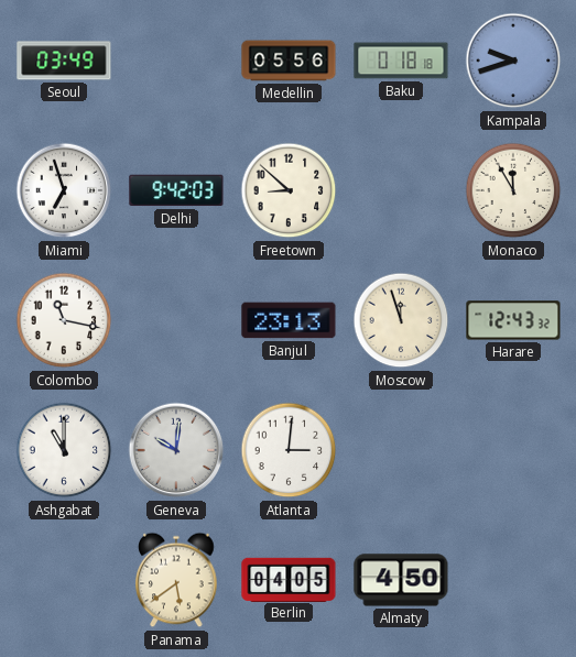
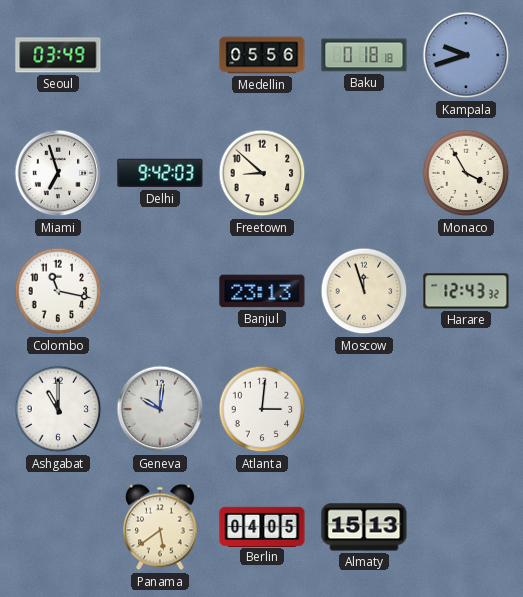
Monaco: 11:55 -> 3:55 (466, 173)
Almaty: 4:50 -> 15:13 (364, 527)
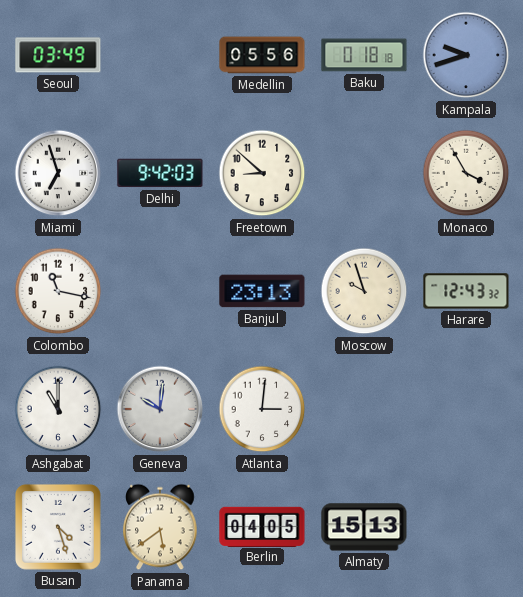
Moscow: 11:57 -> 9:57 (364, 291)
Busan: none -> 4:27 (58, 527)
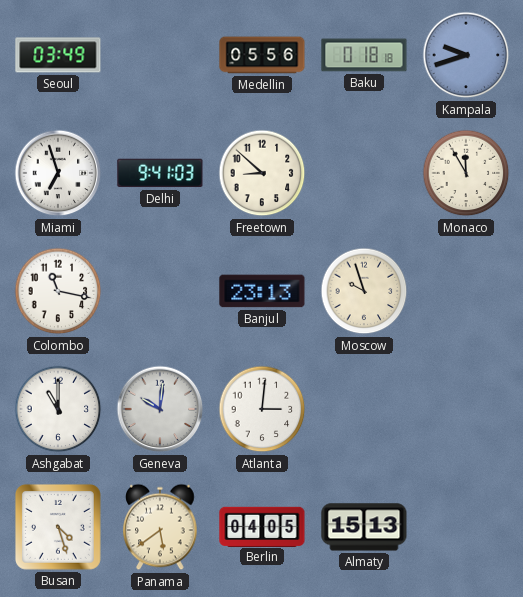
Delhi: 9:42 -> 9:41 (160, 173)
Monaco: 3:55 -> 11:55 (466, 173)
Harare: 12:43 -> none (466, 291)
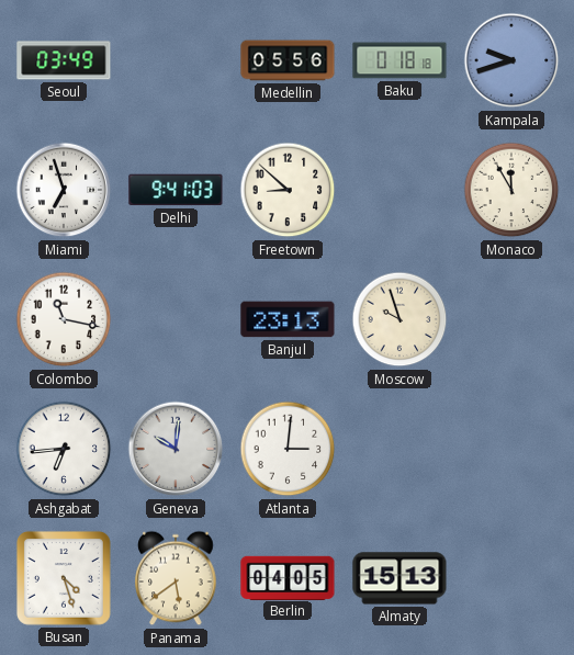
Ashgabat: 11:00 -> 6:44 (64, 449)
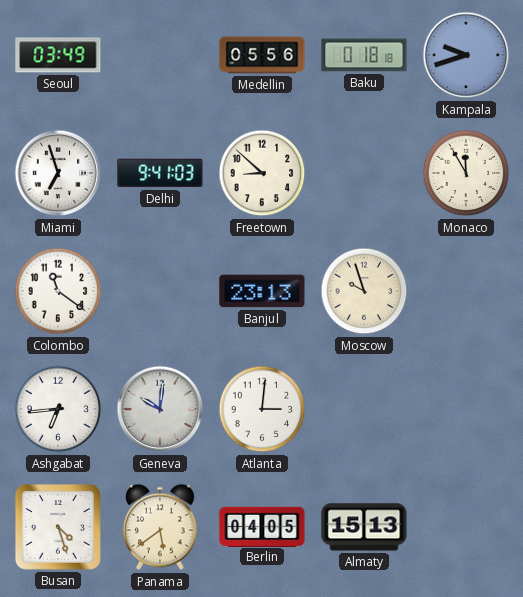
Colombo: 11:17 -> 11:21 (58, 291)
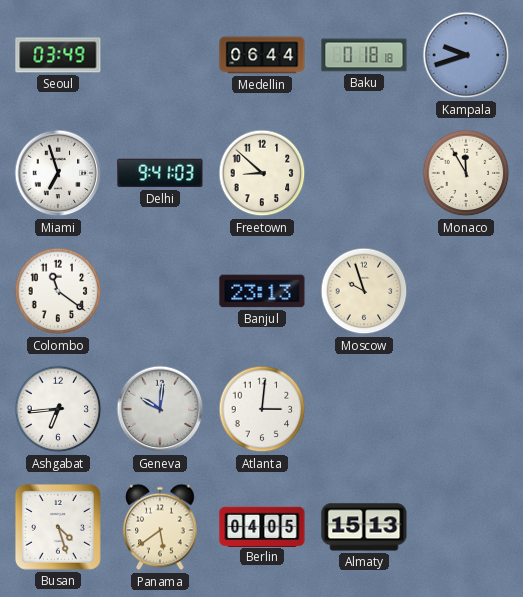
Medellin: 05:56 -> 06:44 (262, 55)
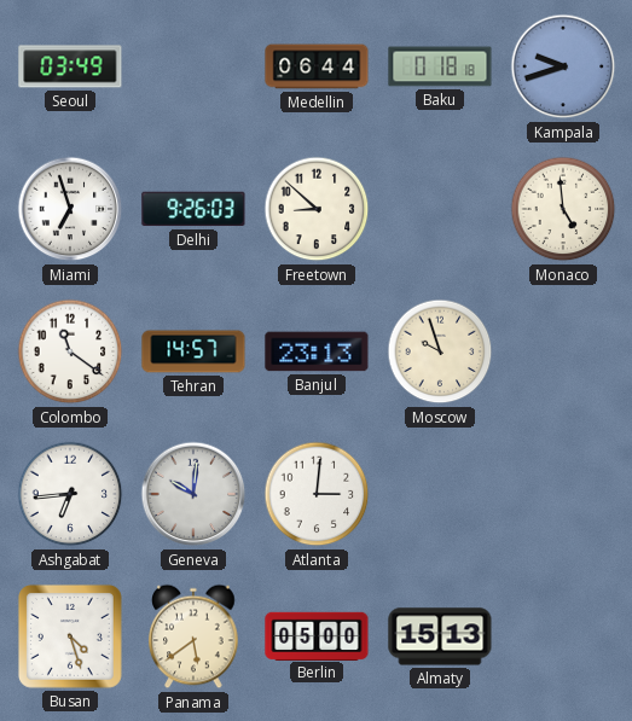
Delhi: 9:41 -> 9:26 (193, 209)
Monaco: 11:55 -> 4:59 (563, 209)
Tehran: none -> 14:57 (193, 351)
Berlin: 04:05 -> 05:00 (317, 635)
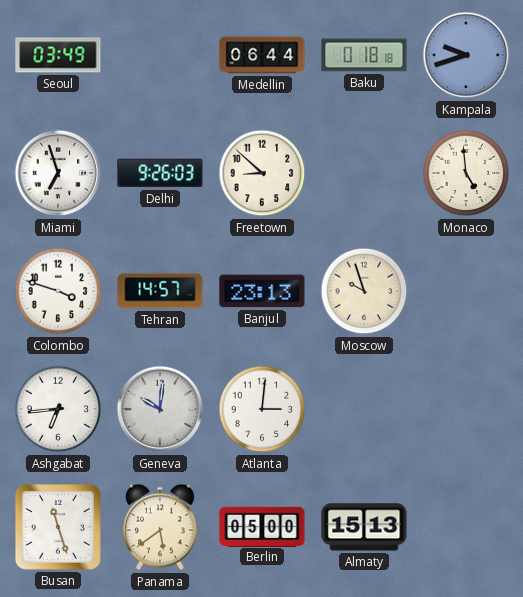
Colombo: 11:21 -> 3:48 (58, 291)
Busan: 4:27 -> 11:27 (58, 527)
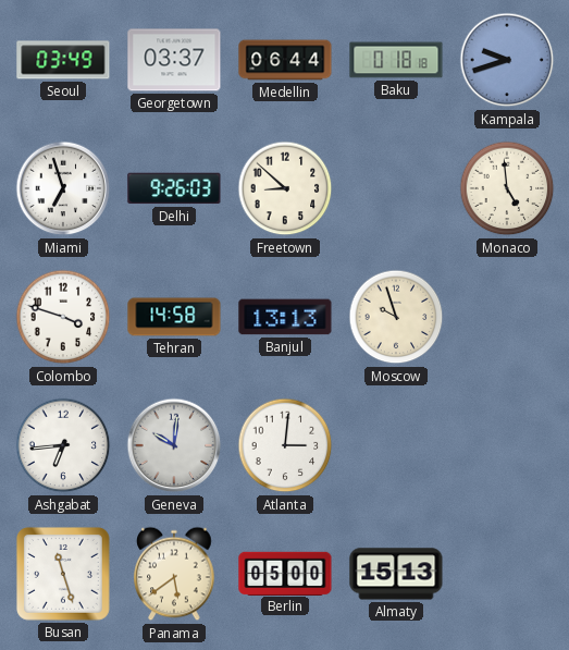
Georgetown: none -> 03:37 (174, 60)
Tehran: 14:57 -> 14:58 (174, 317)
Banjul: 23:13 -> 13:13 (285, 317)
